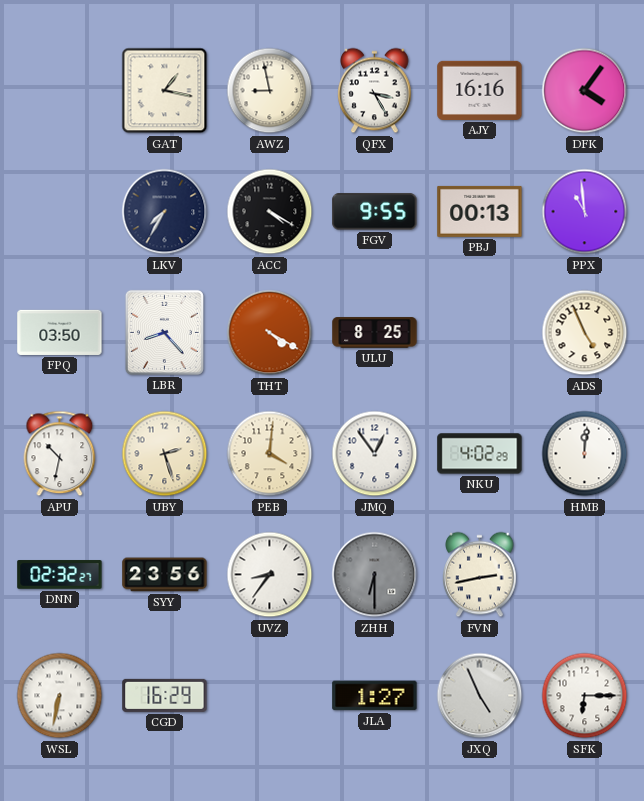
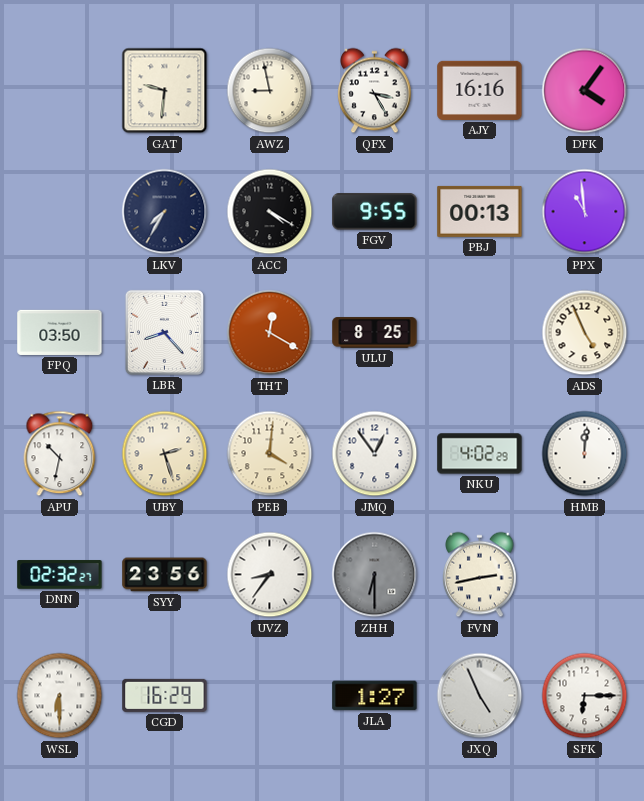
GAT: 1:17 -> 9:31 (165, 91)
THT: 4:20 -> 12:20 (270, 333)
WSL: 6:32 -> 6:30 (60, 696)
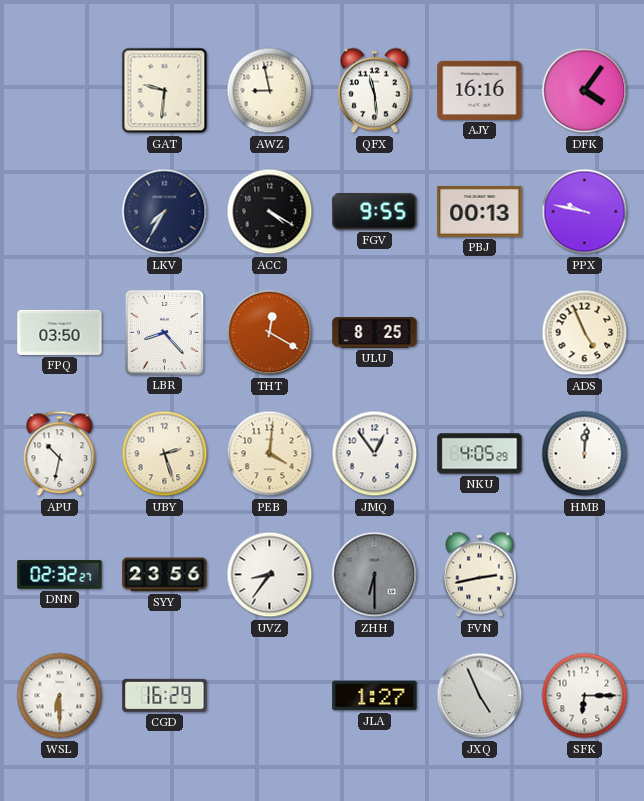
QFX: 3:25 -> 11:29 (375, 91)
PPX: 10:59 -> 9:47 (585, 212)
NKU: 4:02 -> 4:05 (480, 454)
